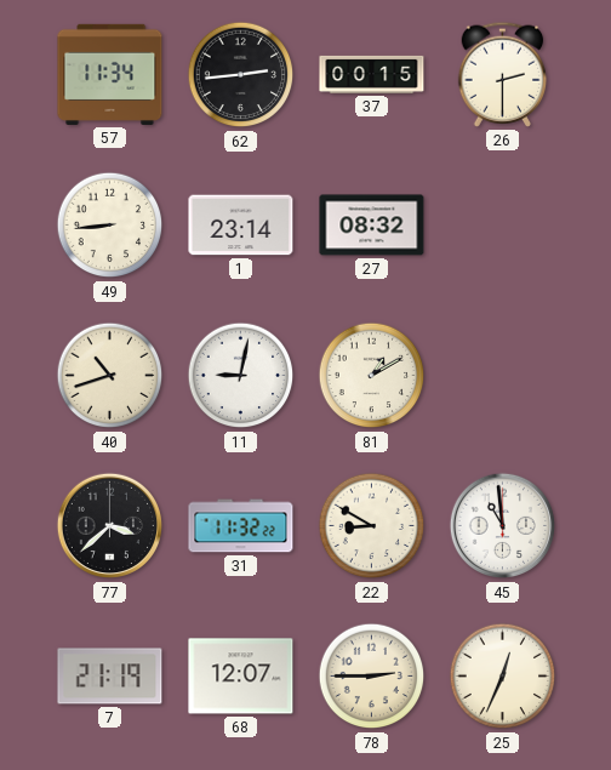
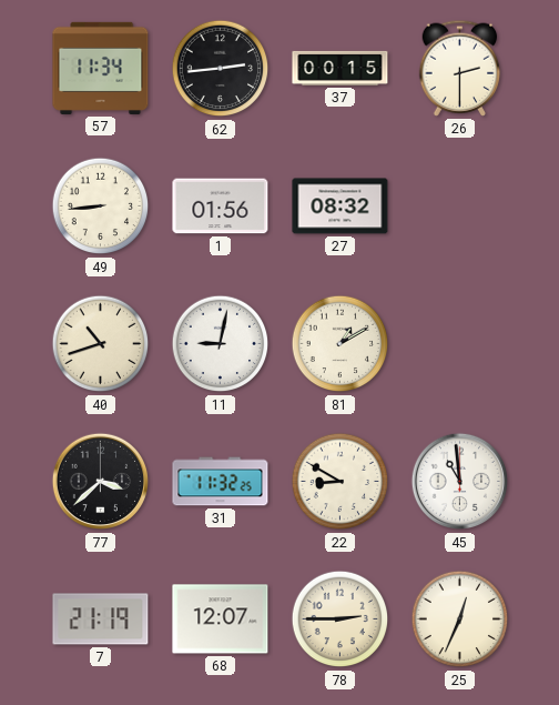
1: 23:14 -> 01:56 (221, 207)
31: 11:32:22 -> 11:32:25 (221, 482)
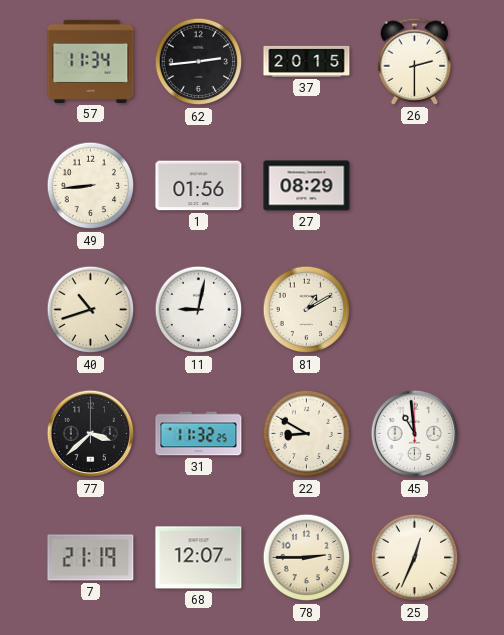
37: 00:15 -> 20:15 (307, 61)
27: 08:32 -> 08:29 (307, 186)
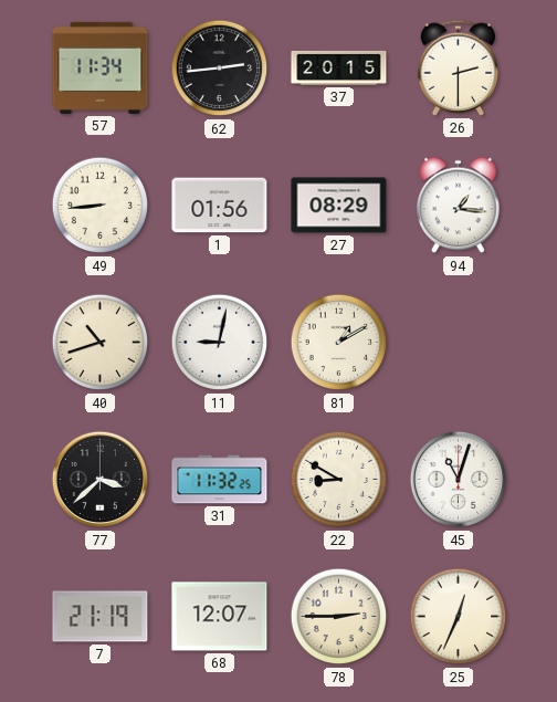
94: none -> 1:16 (459, 206)
45: 10:59 -> 11:03 (459, 480)
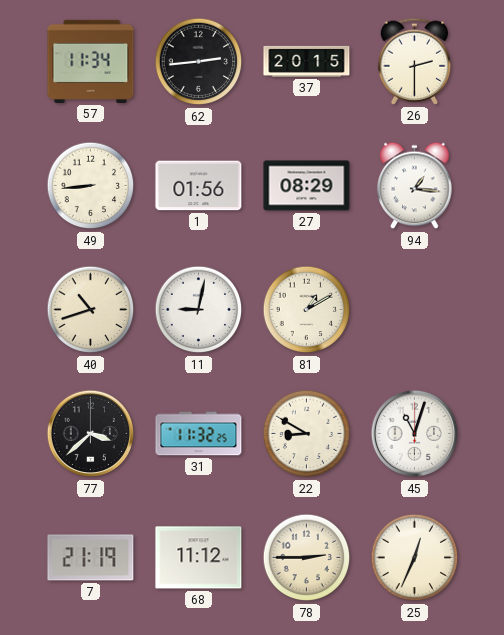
68: 12:07 -> 11:12 (199, 558)
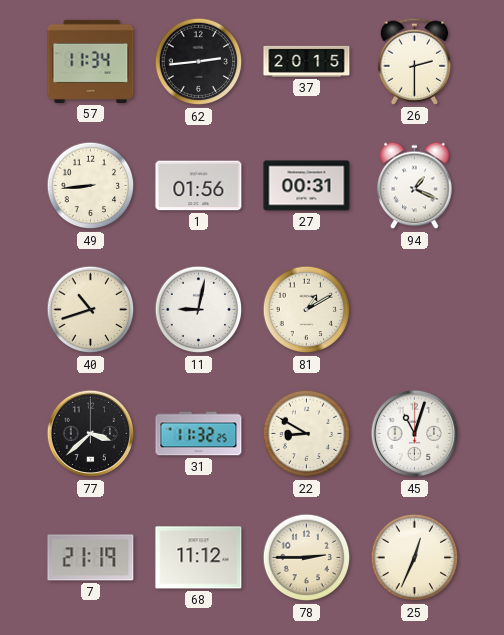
27: 08:29 -> 00:31 (307, 186)
94: 1:16 -> 1:19 (415, 186)
